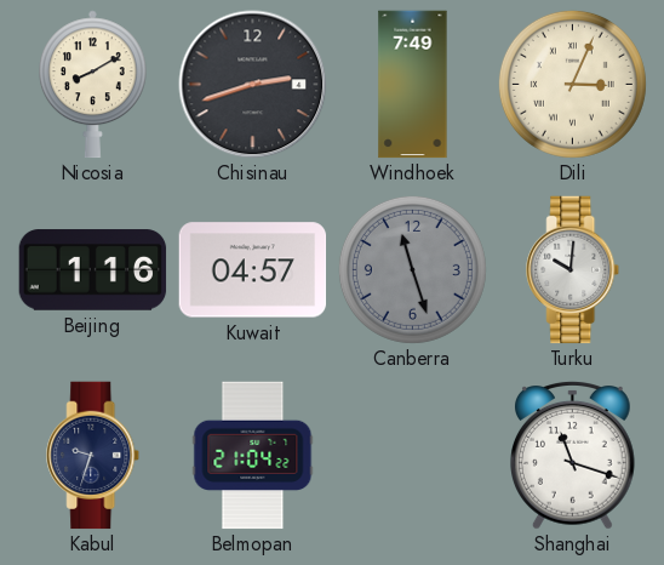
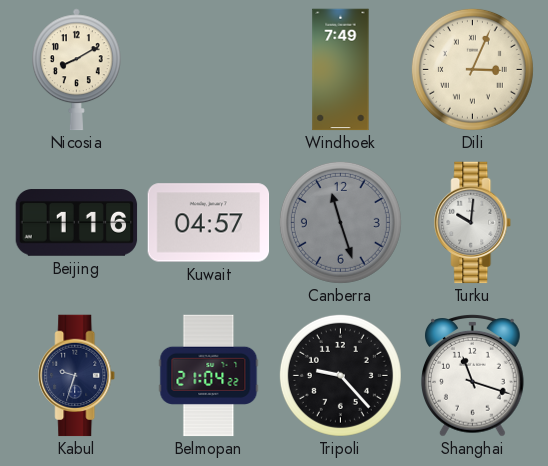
Chisinau: 2:42 -> none (253, 85)
Tripoli: none -> 9:23 (340, 375)
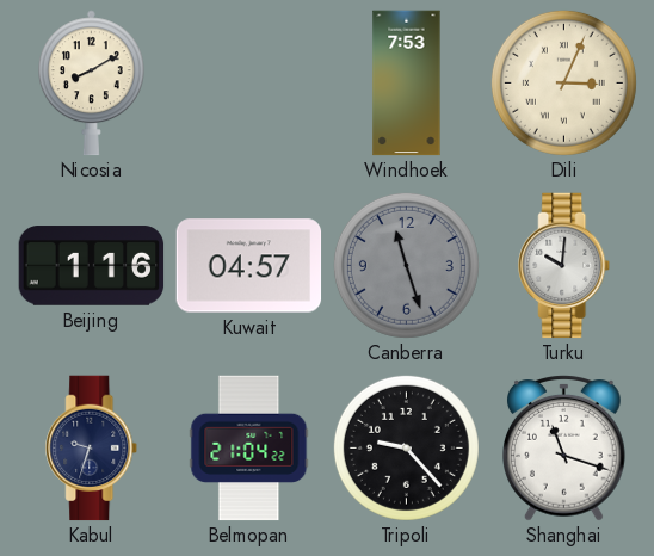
Windhoek: 7:49 -> 7:53 (407, 84)
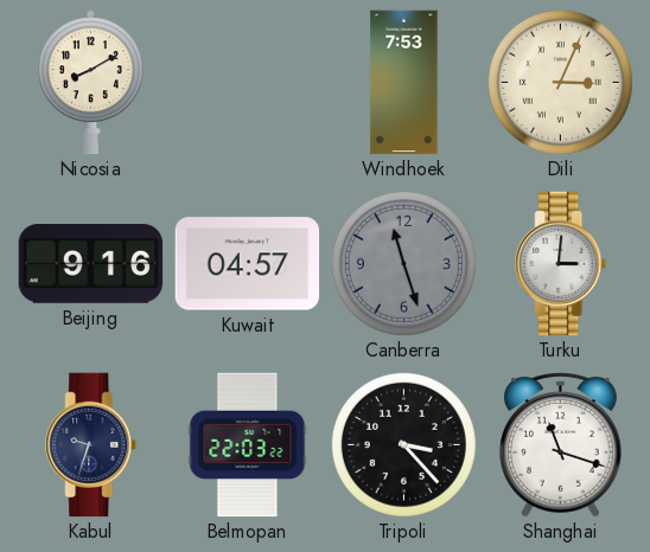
Beijing: 1:16 -> 9:16 (91, 264)
Turku: 10:01 -> 3:01 (561, 264)
Belmopan: 21:04 -> 22:03 (248, 445)
Tripoli: 9:23 -> 3:23 (403, 444)
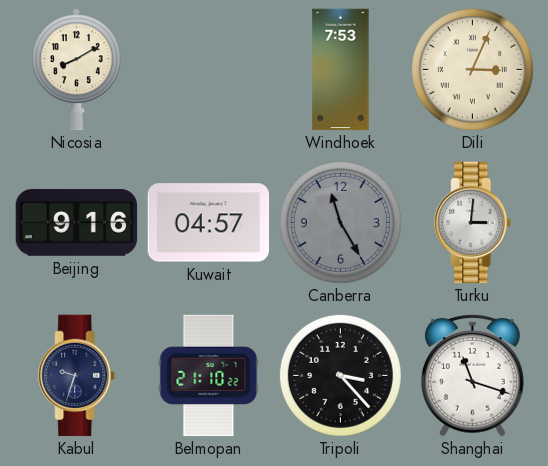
Canberra: 11:27 -> 11:25 (340, 222)
Belmopan: 22:03 -> 21:10 (209, 376)
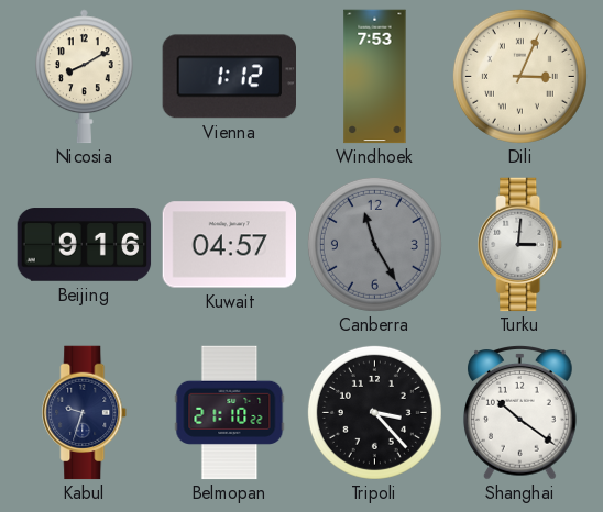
Vienna: none -> 1:12 (229, 77)
Shanghai: 11:18 -> 10:21 (520, 413)
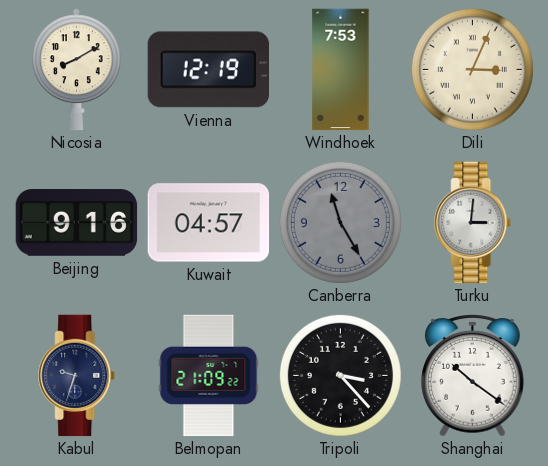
Vienna: 1:12 -> 12:19 (208, 70)
Belmopan: 21:10 -> 21:09 (209, 376)
